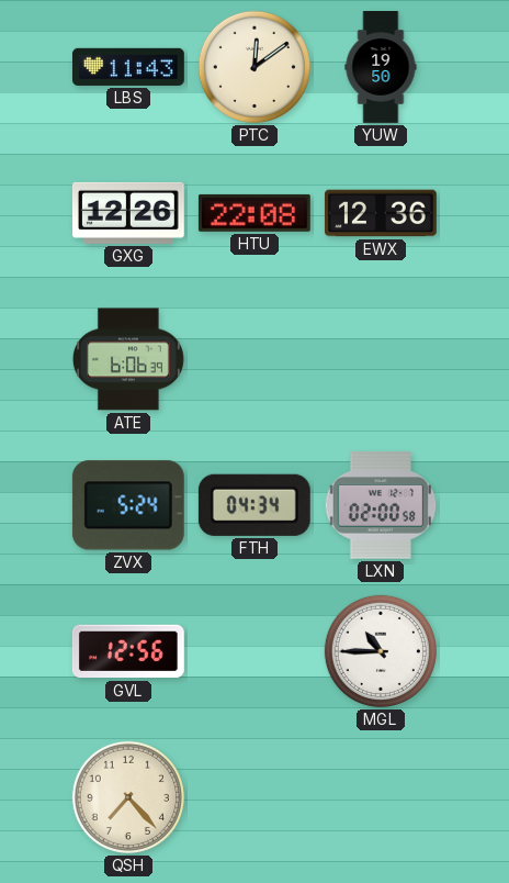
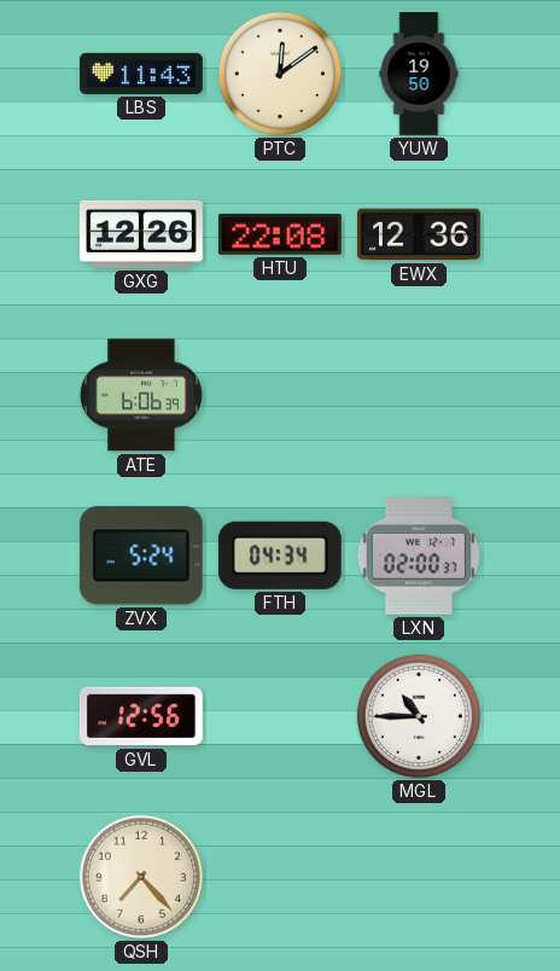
LXN: 02:00:58 -> 02:00:37 (419, 556)
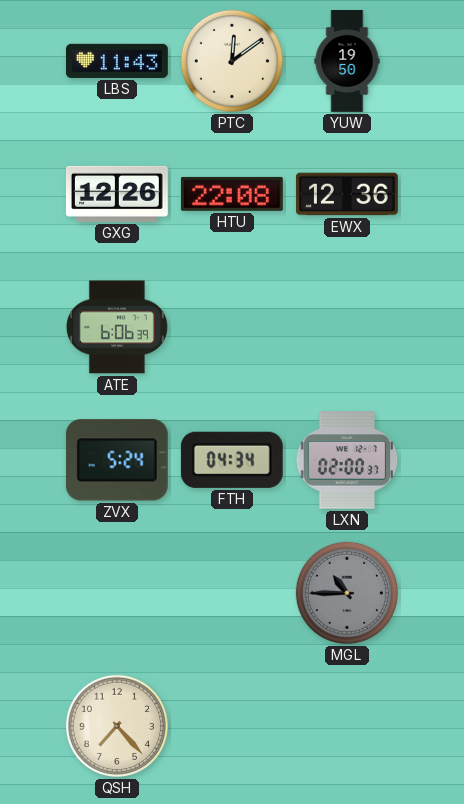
GVL: 12:56 -> none (141, 716)
MGL dial: white -> grey (347, 593)
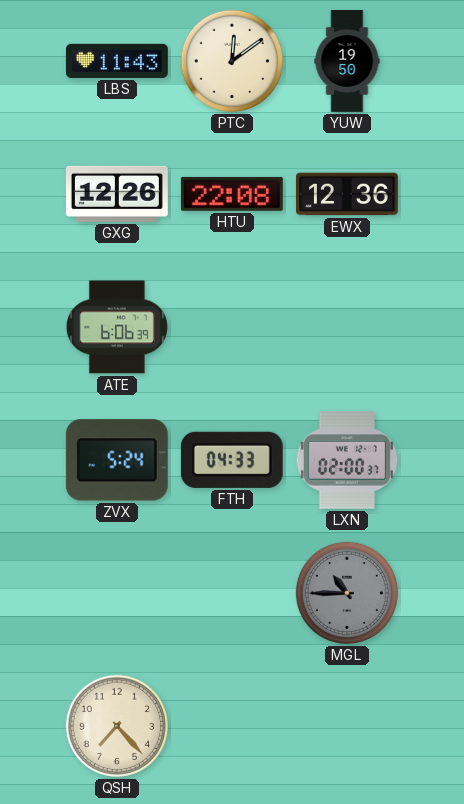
FTH: 04:34 -> 04:33 (232, 460)
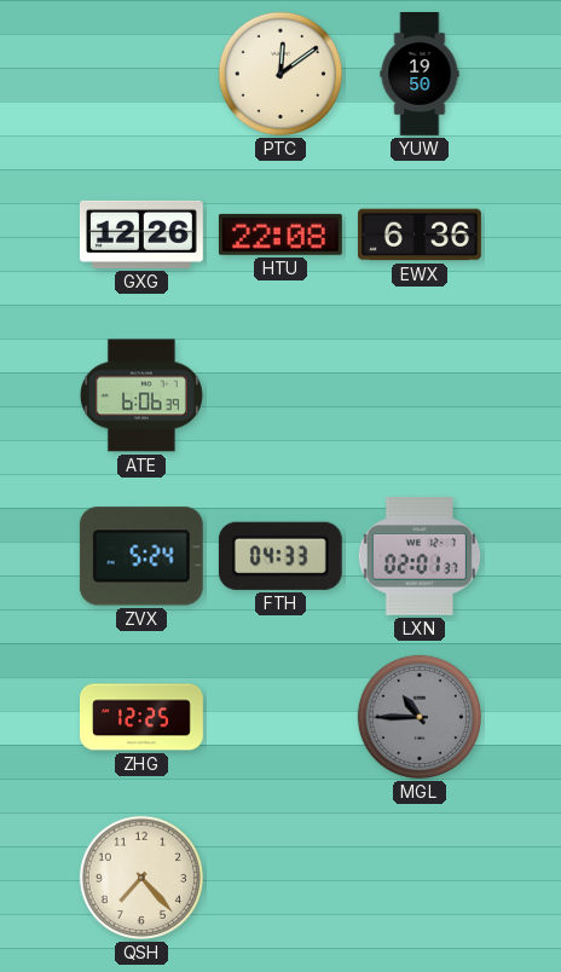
LBS: 11:43 -> none (117, 61)
EWX: 12:36 -> 6:36 (420, 235)
LXN: 02:00 -> 02:01 (420, 556)
ZHG: none -> 12:25 (143, 717)
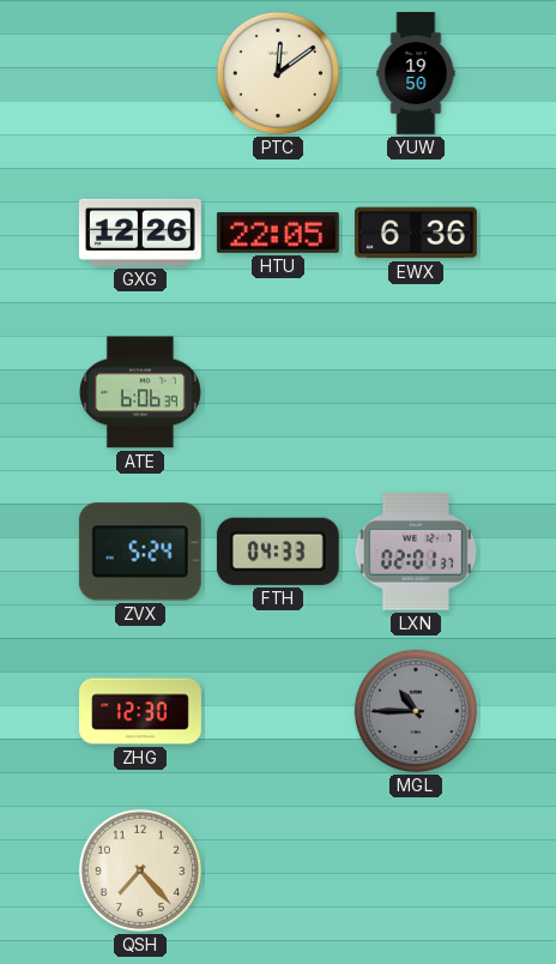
HTU: 22:08 -> 22:05 (278, 233)
ZHG: 12:25 -> 12:30 (141, 711)
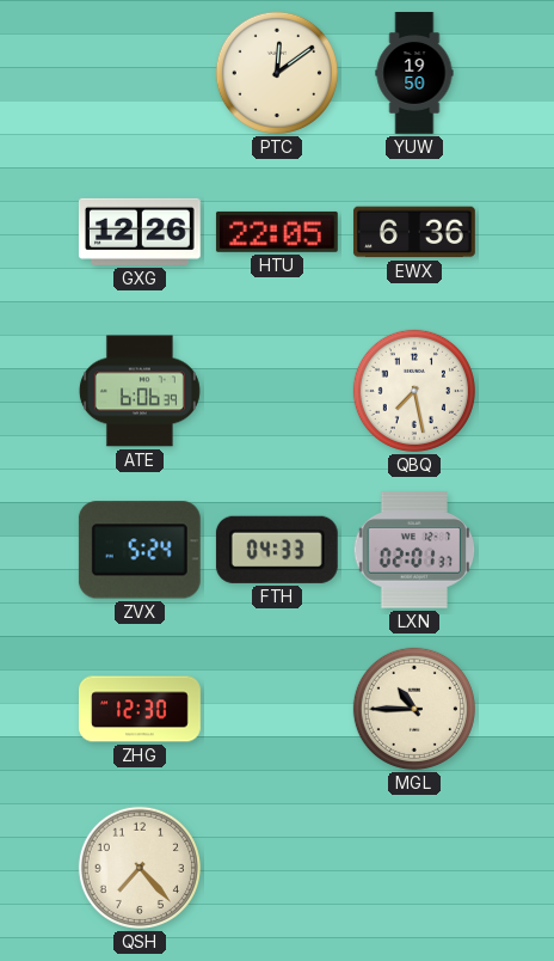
QBQ: none -> 7:28 (414, 391)
MGL dial: grey -> cream (414, 709)
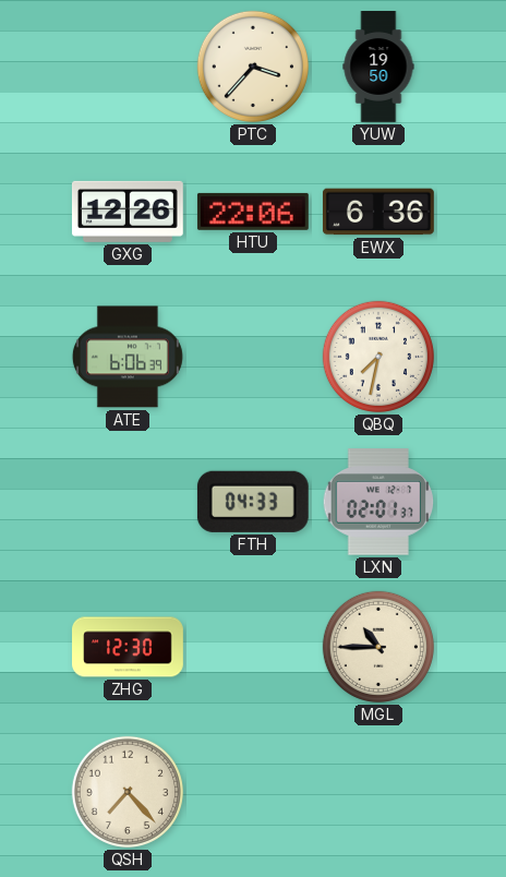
PTC: 12:09 -> 3:37 (253, 67)
HTU: 22:05 -> 22:06 (253, 212)
QBQ: 7:28 -> 7:32 (378, 357)
ZVX: 5:24 -> none (140, 550)
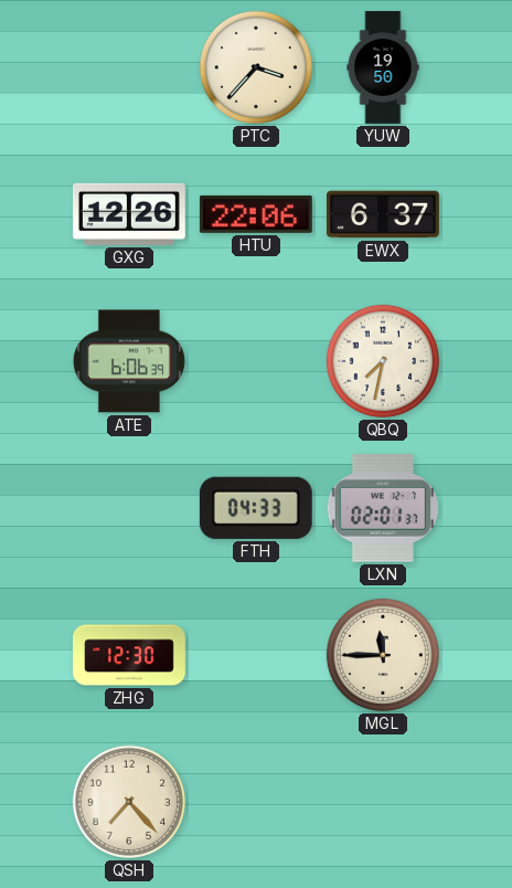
EWX: 6:36 -> 6:37 (383, 214)
MGL: 10:45 -> 11:45 (383, 655)
